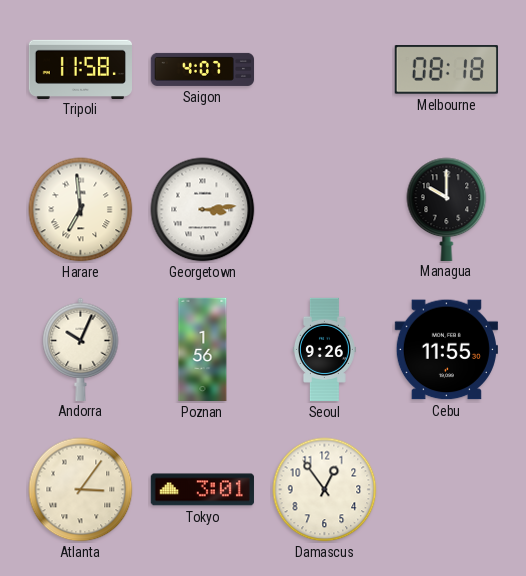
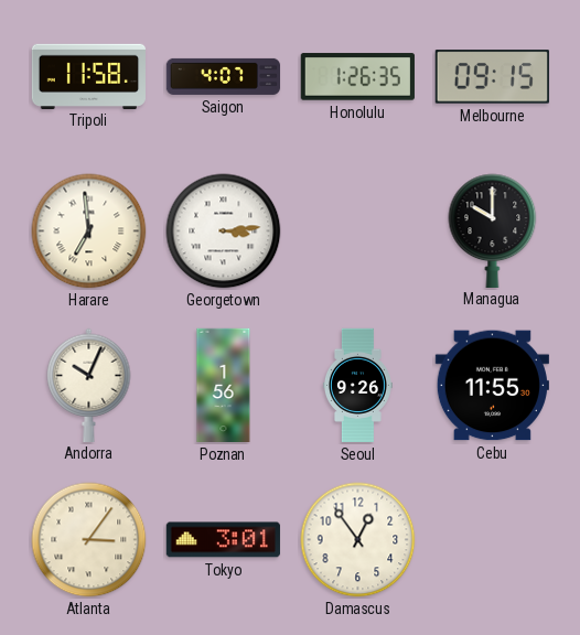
Honolulu: none -> 1:26 (357, 77)
Melbourne: 08:18 -> 09:15 (492, 77)
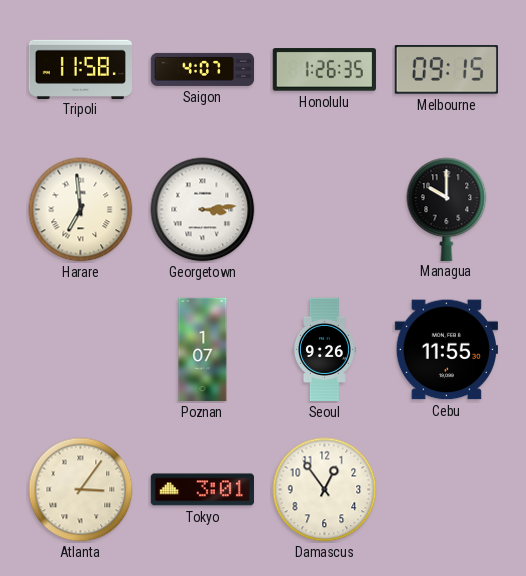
Andorra: 10:04 -> none (89, 385)
Poznan: 1:56 -> 1:07 (203, 350)
